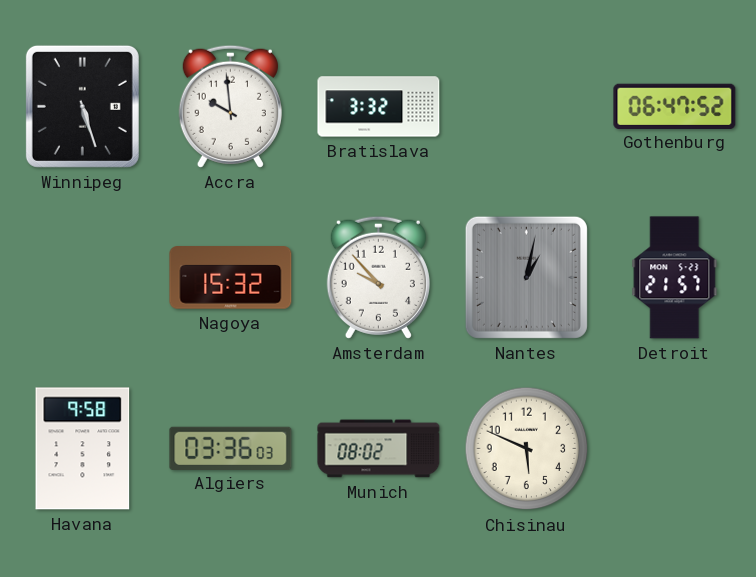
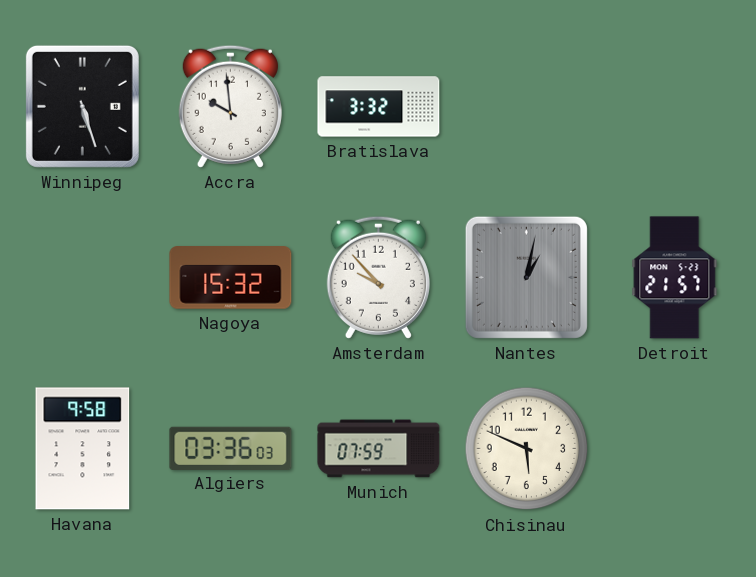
Gothenburg: 06:47 -> none (675, 106)
Munich: 08:02 -> 07:59 (379, 449)
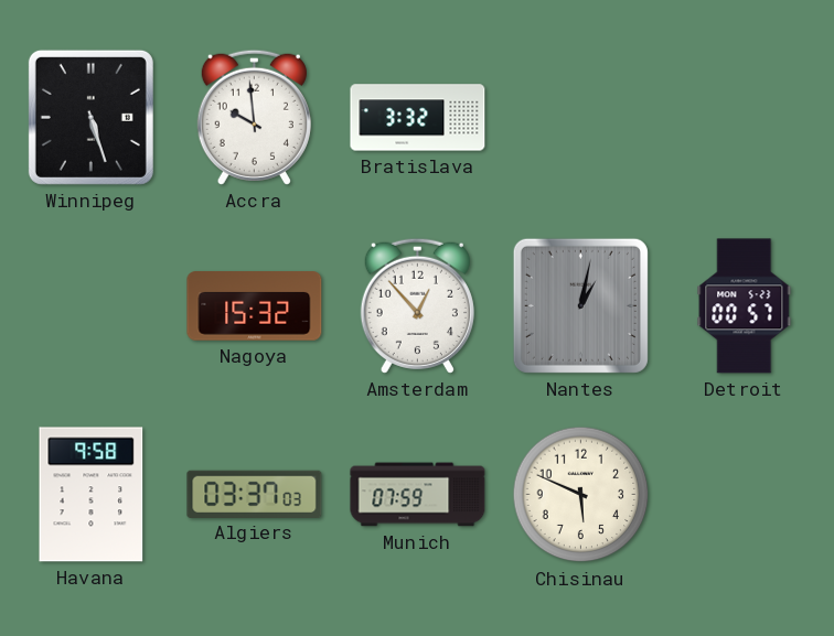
Amsterdam: 9:53 -> 12:53 (417, 305)
Detroit: 21:57 -> 00:57 (745, 306)
Algiers: 03:36 -> 03:37 (255, 494)
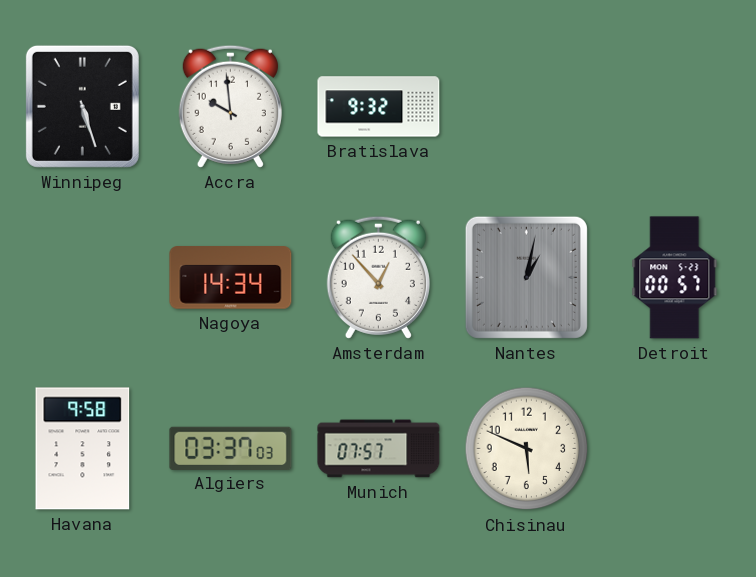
Bratislava: 3:32 -> 9:32 (379, 107)
Nagoya: 15:32 -> 14:34 (231, 278)
Munich: 07:59 -> 07:57 (379, 449)
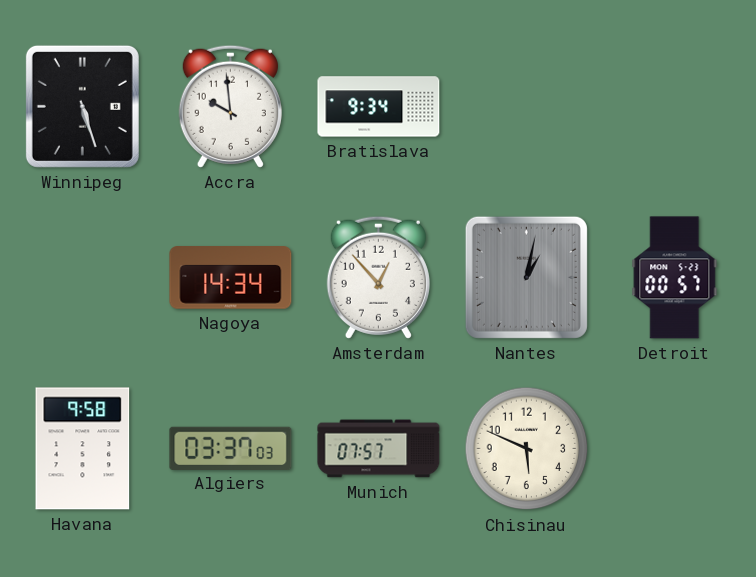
Bratislava: 9:32 -> 9:34 (379, 107)
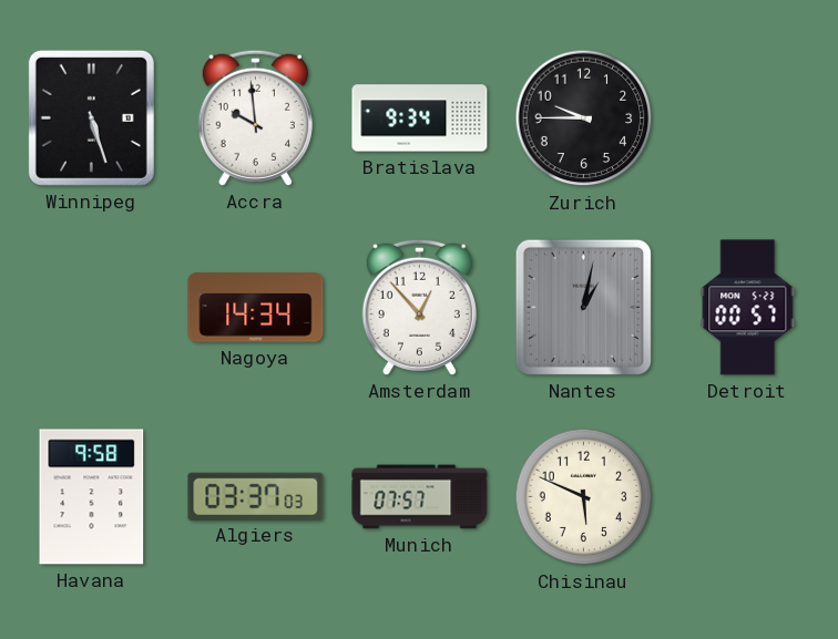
Zurich: none -> 9:45 (584, 118)
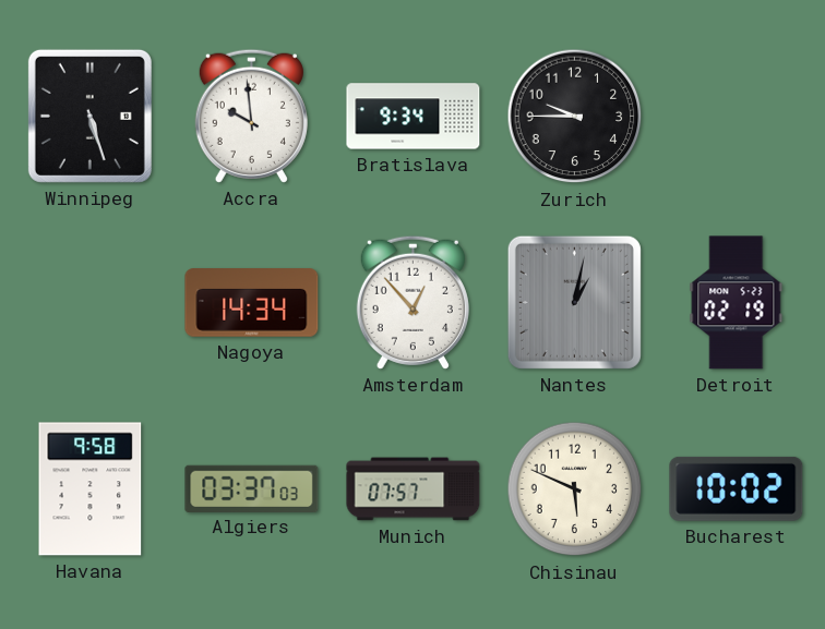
Detroit: 00:57 -> 02:19 (737, 303)
Bucharest: none -> 10:02 (737, 488)
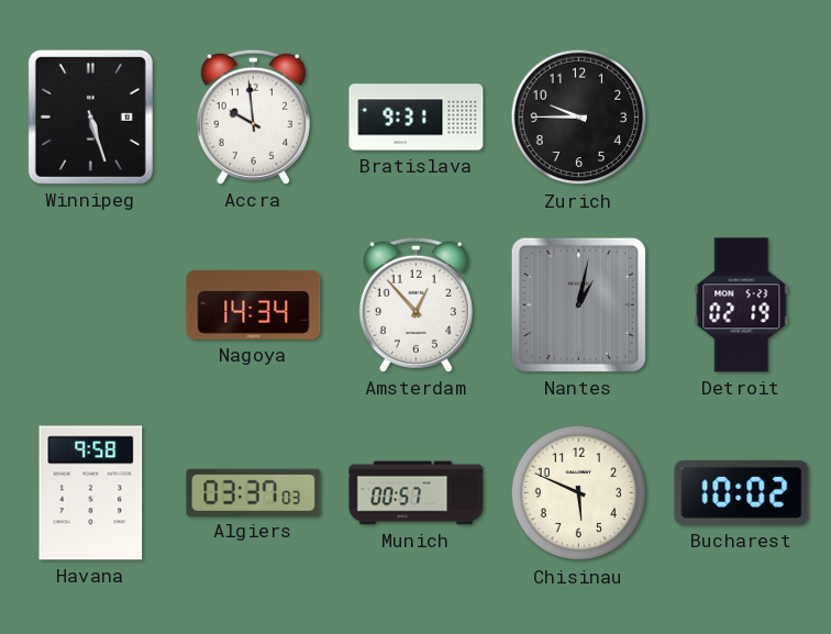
Bratislava: 9:34 -> 9:31 (417, 118)
Munich: 07:57 -> 00:57 (417, 493)
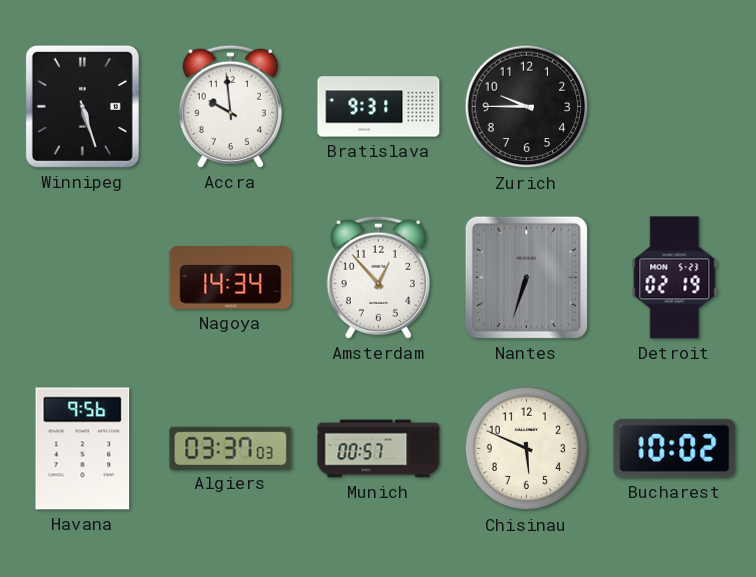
Nantes: 1:02 -> 6:33 (526, 277)
Havana: 9:58 -> 9:56 (83, 449)
